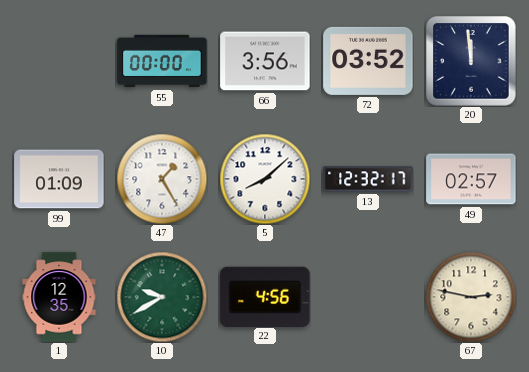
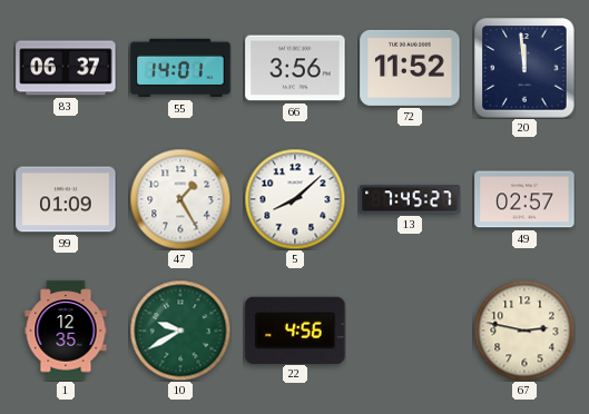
83: none -> 06:37 (66, 68)
55: 00:00 -> 14:01 (180, 68)
72: 03:52 -> 11:52 (410, 68)
13: 12:32 -> 7:45 (410, 199)
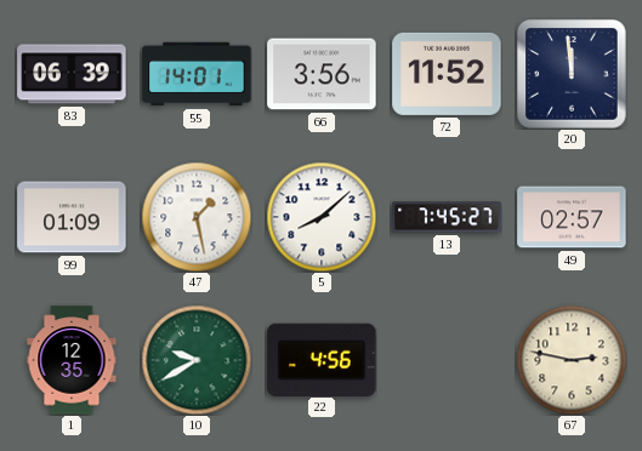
83: 06:37 -> 06:39 (72, 74)
47: 1:25 -> 1:28 (197, 217)
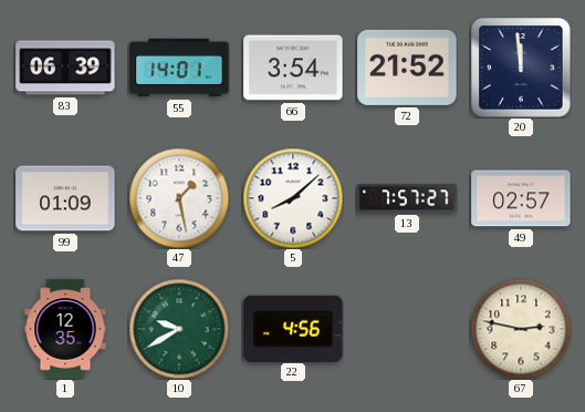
66: 3:56 -> 3:54 (293, 68)
72: 11:52 -> 21:52 (407, 68)
13: 7:45 -> 7:57 (407, 198)
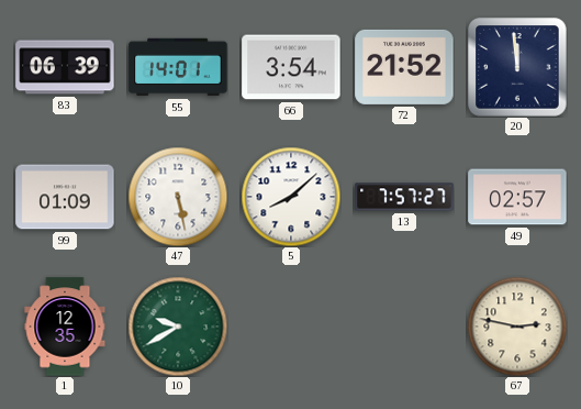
47: 1:28 -> 5:28 (178, 197)
22: 4:56 -> none (293, 328)
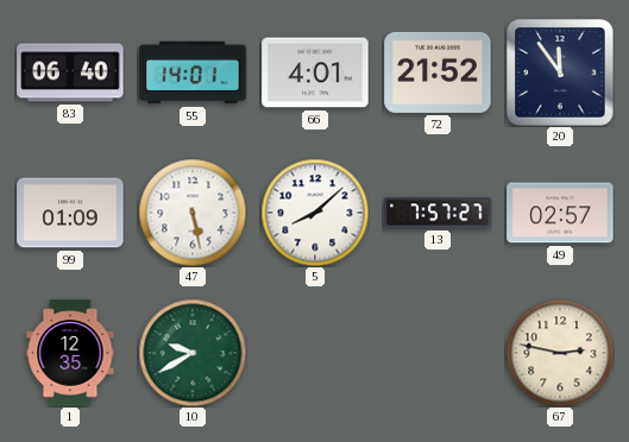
83: 06:39 -> 06:40 (70, 72)
66: 3:54 -> 4:01 (315, 72)
20: 11:59 -> 11:54 (560, 72)
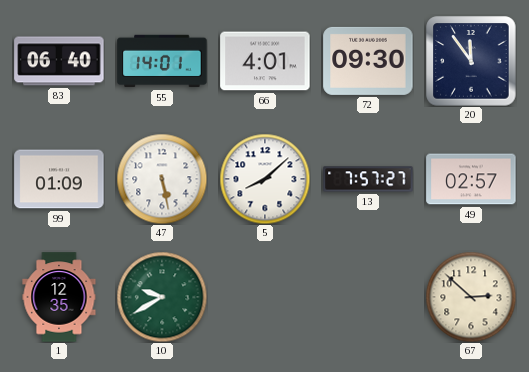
72: 21:52 -> 09:30 (368, 61)
67: 2:47 -> 2:52 (471, 297)
